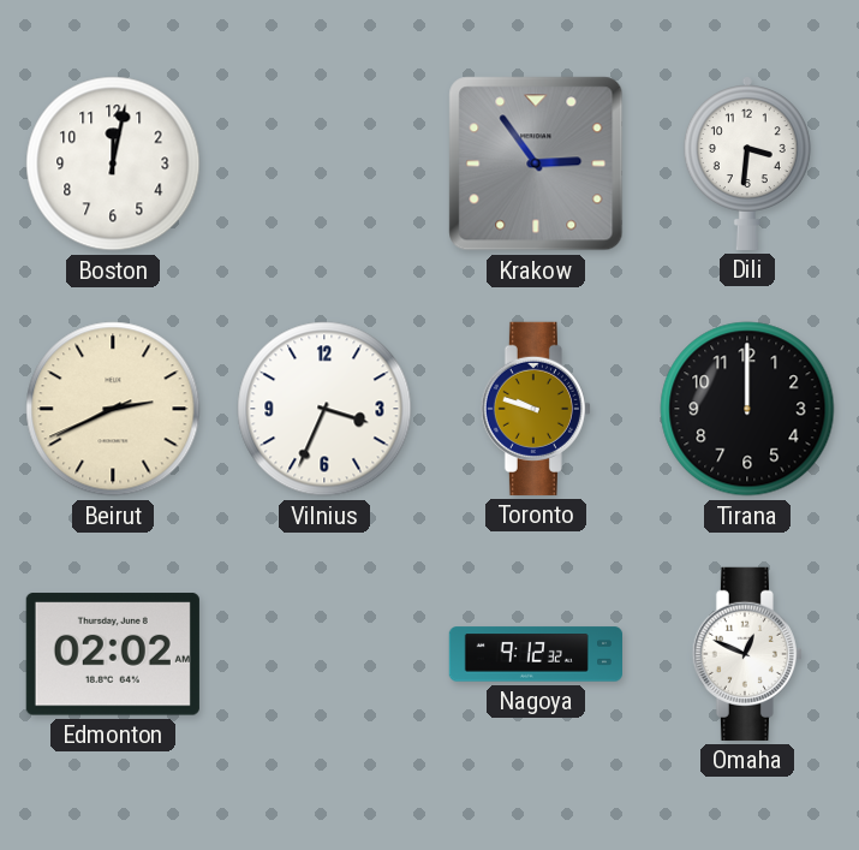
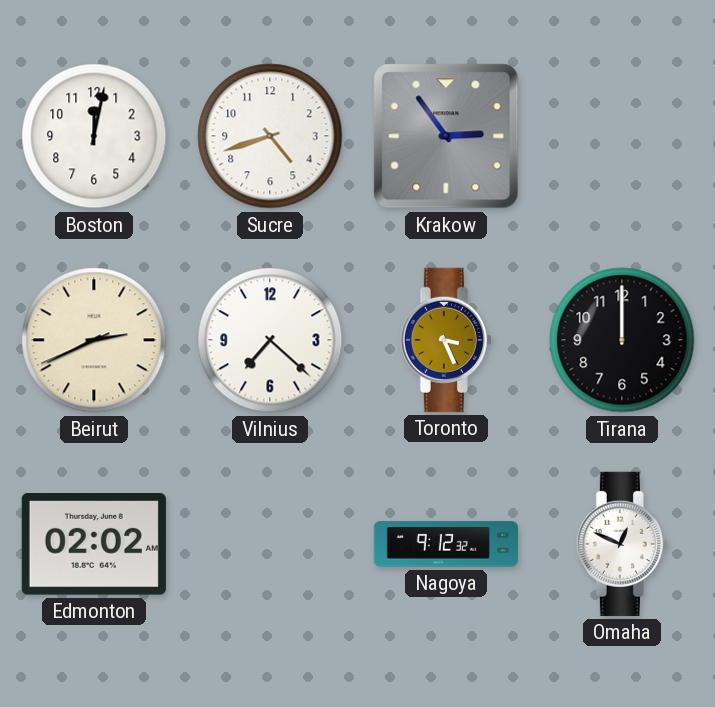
Sucre: none -> 4:42 (270, 136)
Dili: 3:31 -> none (746, 164)
Vilnius: 3:34 -> 7:22 (270, 340)
Toronto: 9:48 -> 3:26 (446, 340)
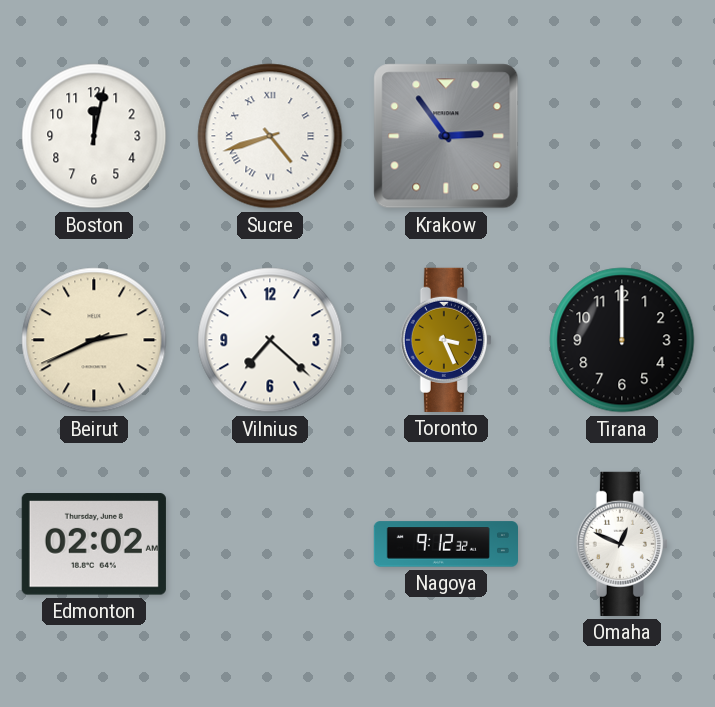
Sucre numerals: Arabic -> Roman (270, 136)
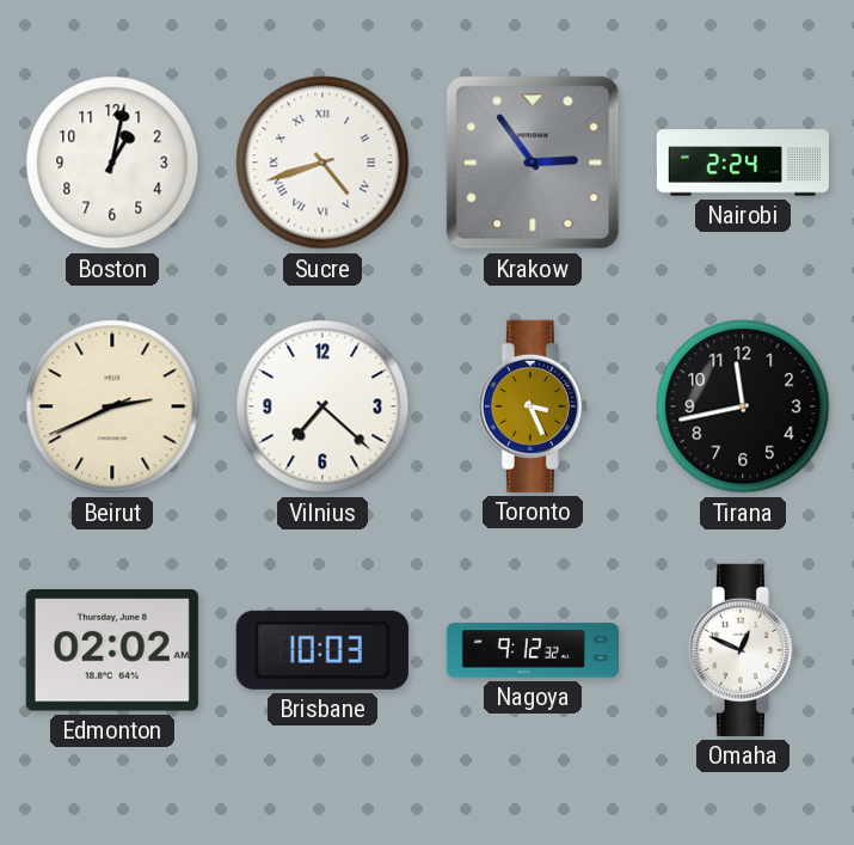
Boston: 12:02 -> 1:02 (112, 163)
Nairobi: none -> 2:24 (742, 163)
Tirana: 12:00 -> 11:43 (743, 406)
Brisbane: none -> 10:03 (322, 650)
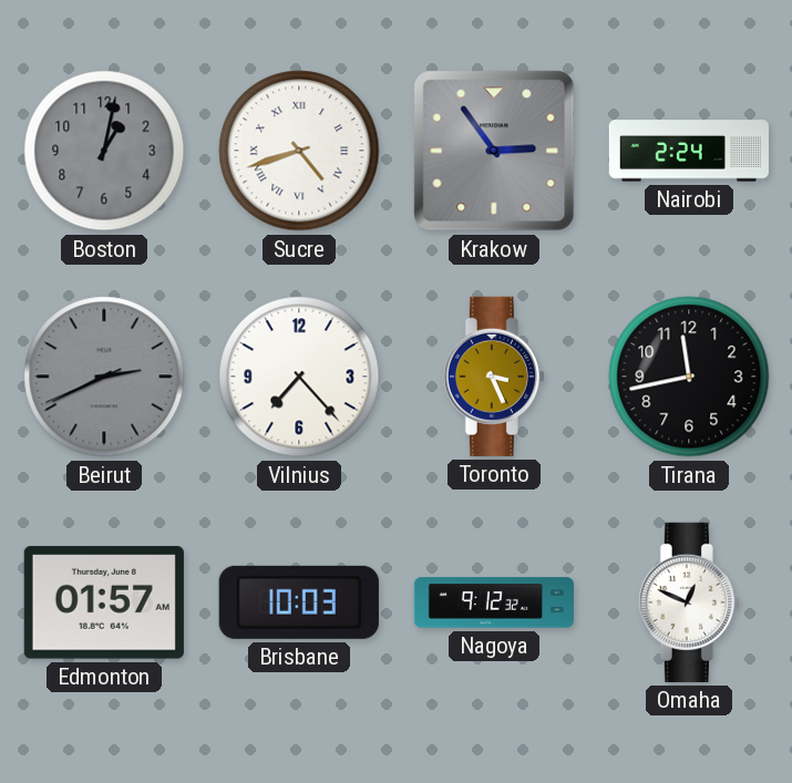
Boston dial: white -> grey (104, 151)
Beirut dial: cream -> grey (104, 377)
Vilnius: 7:22 -> 7:23 (299, 377)
Edmonton: 02:02 -> 01:57 (104, 602)
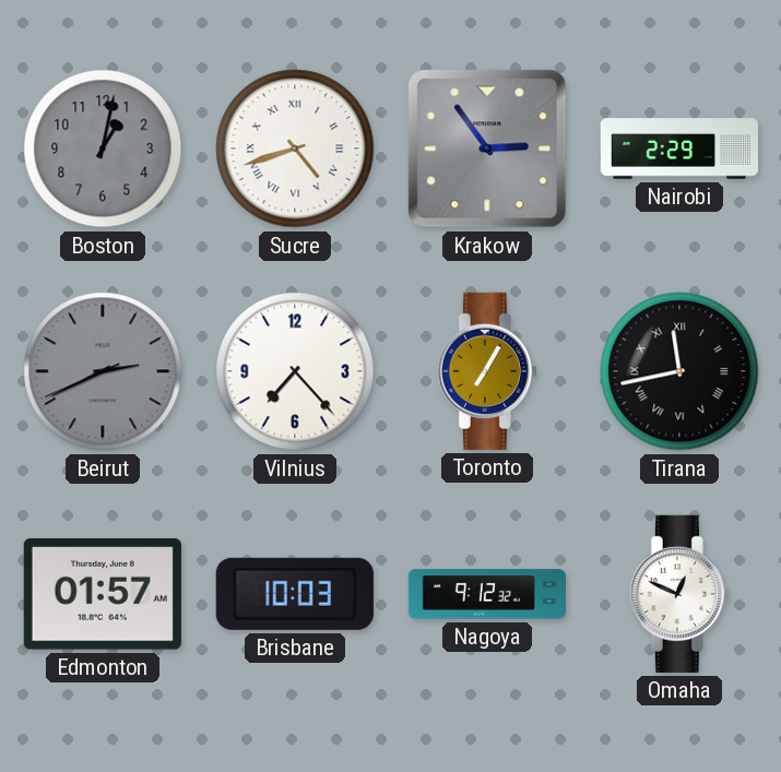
Nairobi: 2:24 -> 2:29 (678, 149)
Toronto: 3:26 -> 7:05 (487, 371)
Tirana numerals: Arabic -> Roman (679, 371)
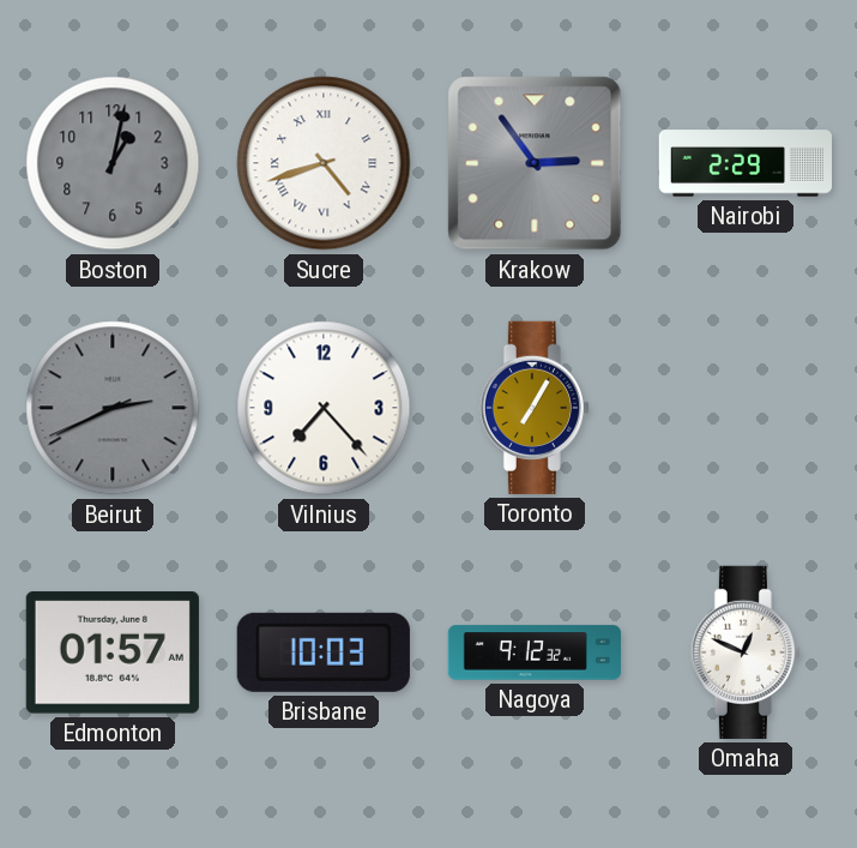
Tirana: 11:43 -> none (679, 371)
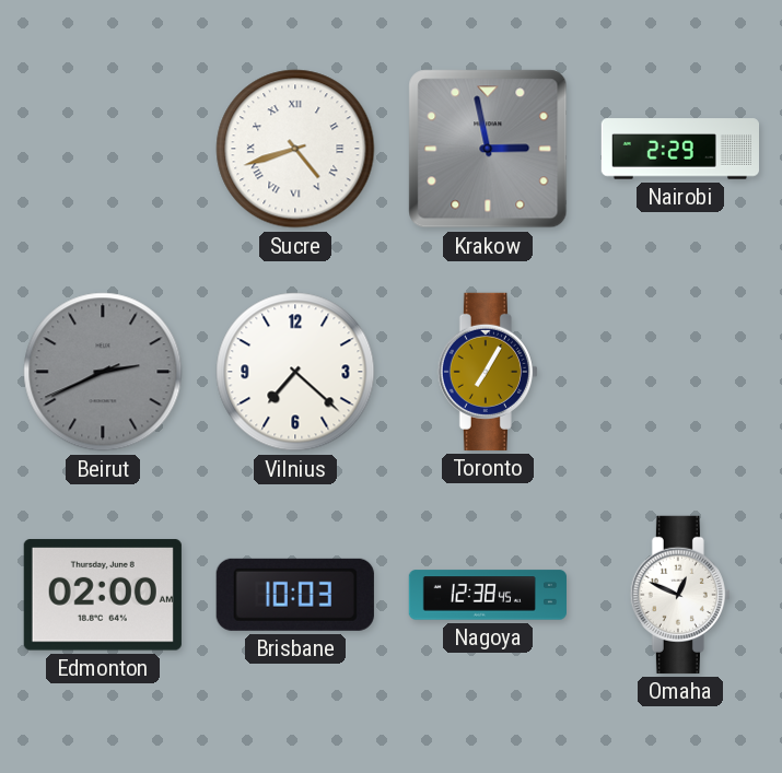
Boston: 1:02 -> none (113, 163)
Krakow: 2:54 -> 2:58 (488, 149)
Vilnius: 7:23 -> 7:22 (295, 372)
Edmonton: 01:57 -> 02:00 (103, 595)
Nagoya: 9:12 -> 12:38 (487, 595)
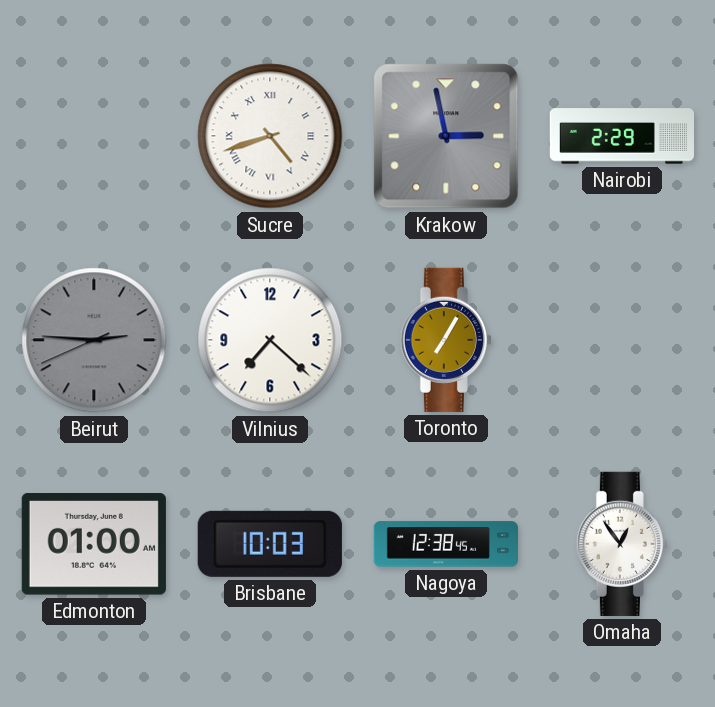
Beirut: 2:40 -> 2:45 (94, 340)
Edmonton: 02:00 -> 01:00 (94, 544)
Omaha: 12:49 -> 12:54 (622, 544)
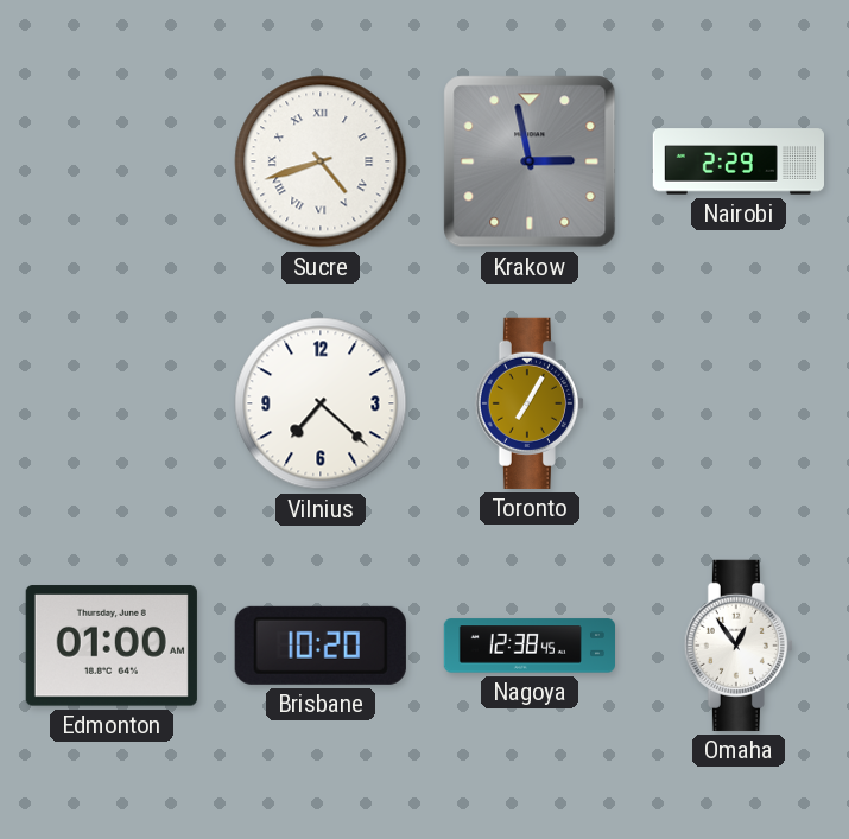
Beirut: 2:45 -> none (94, 340)
Brisbane: 10:03 -> 10:20 (321, 646)
